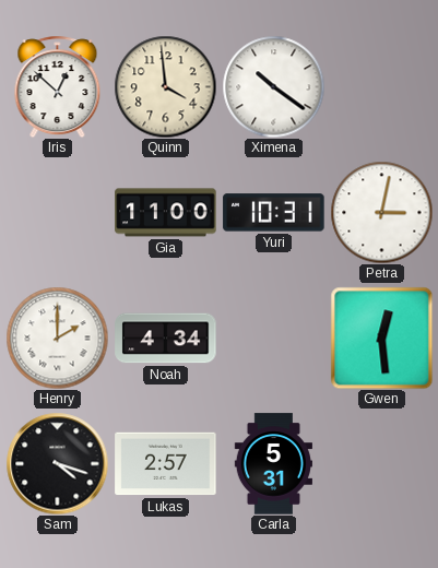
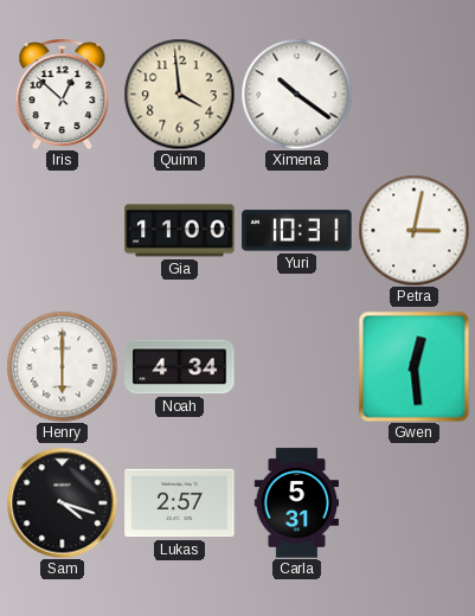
Henry: 2:00 -> 6:00 (62, 366)
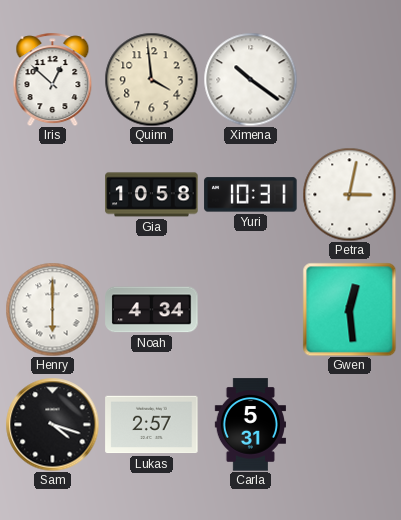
Gia: 11:00 -> 10:58 (152, 195)
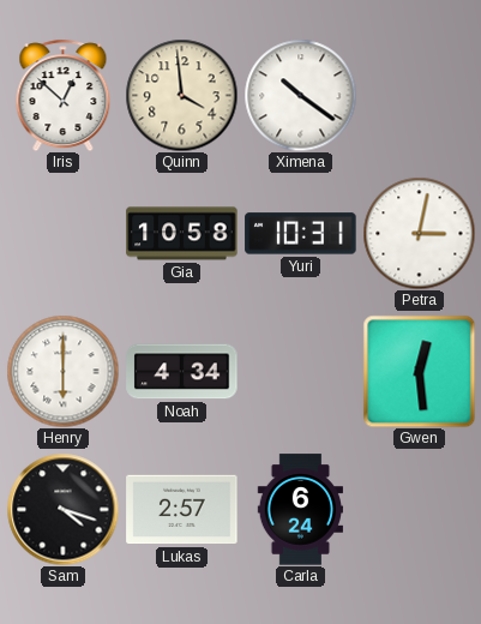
Carla: 5:31 -> 6:24 (300, 510)
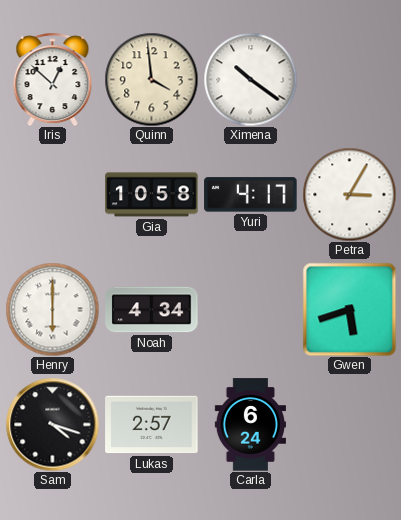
Yuri: 10:31 -> 4:17 (251, 195)
Petra: 3:02 -> 3:05 (349, 194)
Gwen: 12:29 -> 5:42 (349, 309)
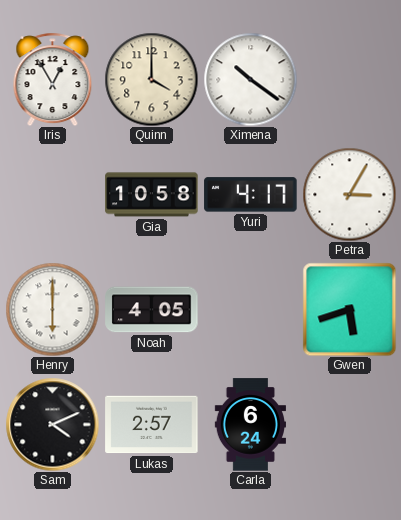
Iris: 12:52 -> 12:55 (53, 79)
Quinn: 3:59 -> 4:00 (151, 79)
Noah: 4:34 -> 4:05 (152, 310)
Sam: 4:18 -> 4:11 (52, 424)
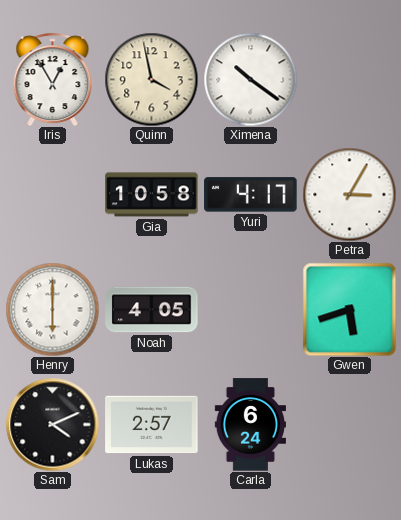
Quinn: 4:00 -> 3:58 (151, 79)
